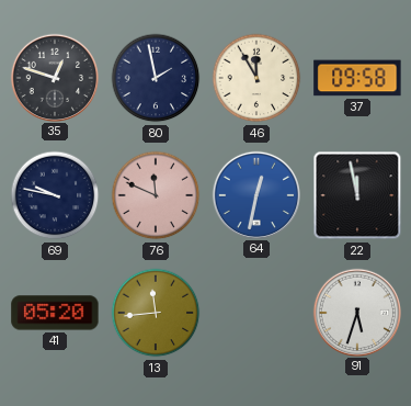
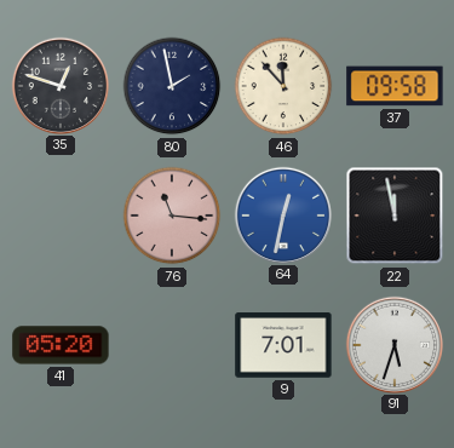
46: 11:55 -> 11:53 (283, 86)
69: 9:47 -> none (55, 195)
76: 11:49 -> 11:16 (172, 216)
13: 11:44 -> none (156, 313)
9: none -> 7:01 (283, 345)
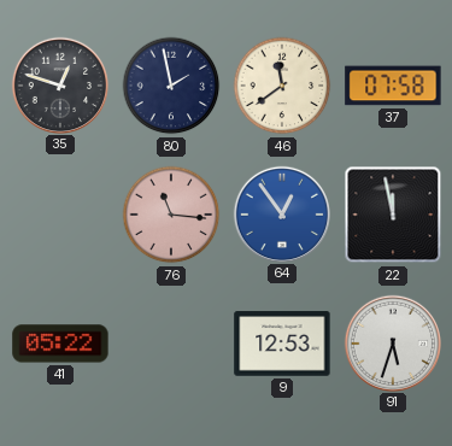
46: 11:53 -> 11:39 (282, 86)
37: 09:58 -> 07:58 (393, 86)
64: 12:32 -> 12:54 (281, 213)
41: 05:20 -> 05:22 (60, 344)
9: 7:01 -> 12:53 (282, 344)
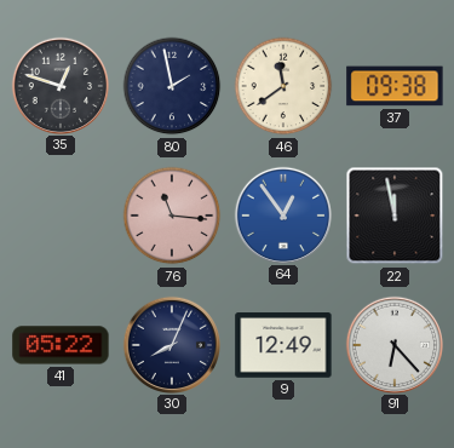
37: 07:58 -> 09:38 (395, 86)
30: none -> 8:04 (171, 344)
9: 12:53 -> 12:49 (283, 345)
91: 5:33 -> 6:23 (393, 344)
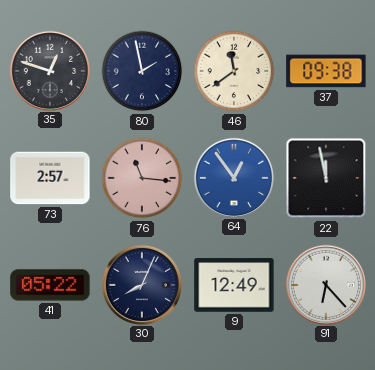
73: none -> 2:57 (50, 178)
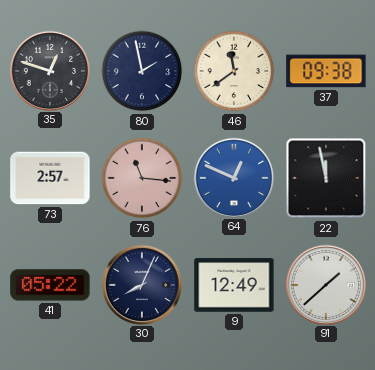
64: 12:54 -> 12:49 (233, 177)
91: 6:23 -> 1:38 (325, 284)
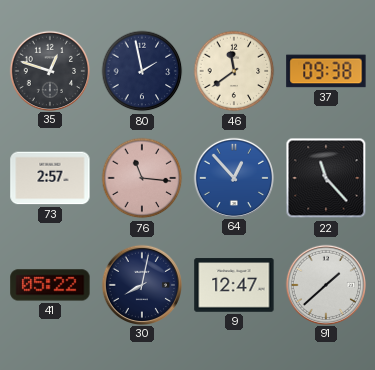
64: 12:49 -> 12:53 (233, 177)
22: 11:58 -> 11:23 (326, 178)
30: 8:04 -> 8:02 (141, 284)
9: 12:49 -> 12:47 (234, 285)
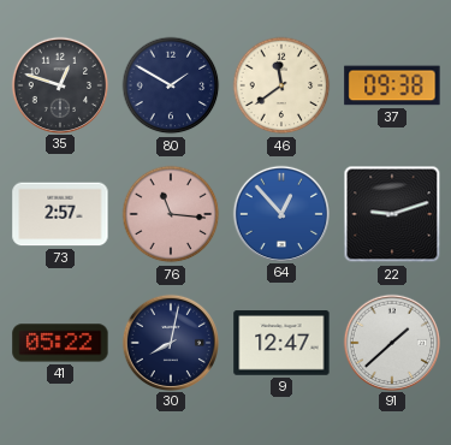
80: 1:58 -> 1:50 (171, 85)
22: 11:23 -> 9:12 (392, 214)
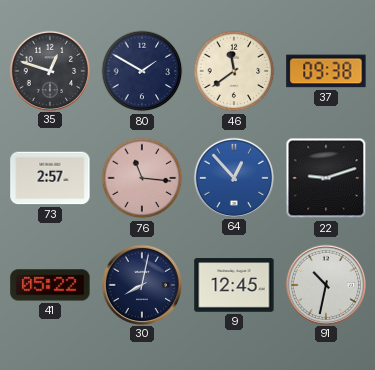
9: 12:47 -> 12:45 (234, 285)
91: 1:38 -> 10:32 (325, 284)
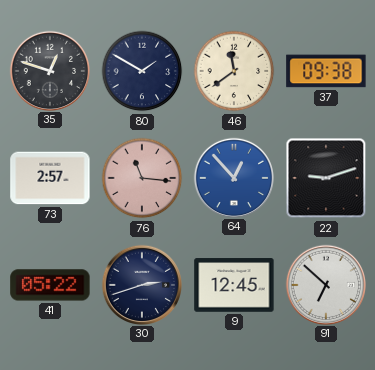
30: 8:02 -> 2:42 (141, 284)
91: 10:32 -> 6:52 (325, 284)
